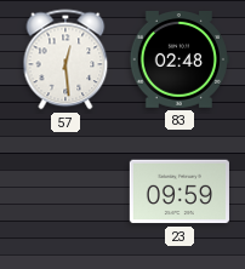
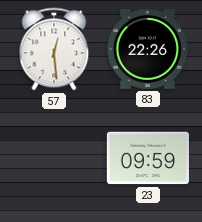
83: 02:48 -> 22:26 (148, 50)
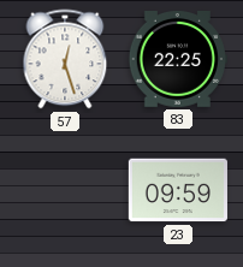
57: 12:29 -> 12:27 (65, 59)
83: 22:26 -> 22:25 (178, 60)
